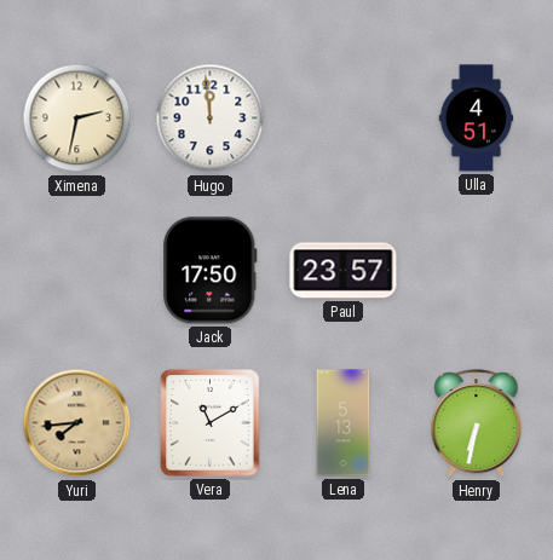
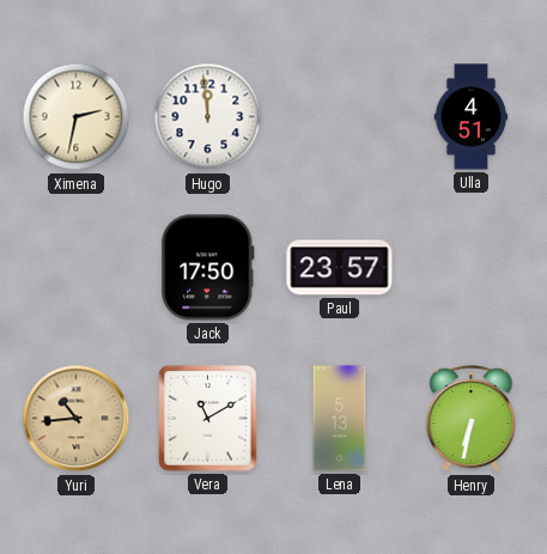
Yuri: 7:44 -> 10:44 (77, 419)
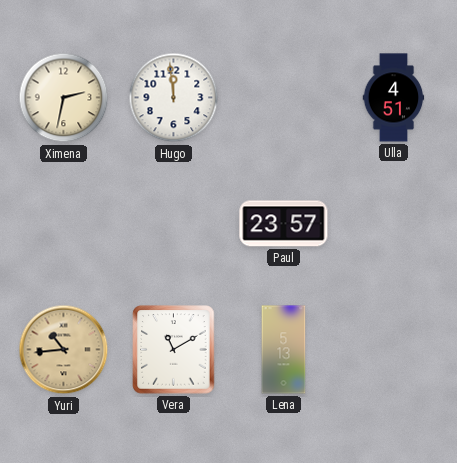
Jack: 17:50 -> none (208, 268)
Henry: 6:32 -> none (472, 419)
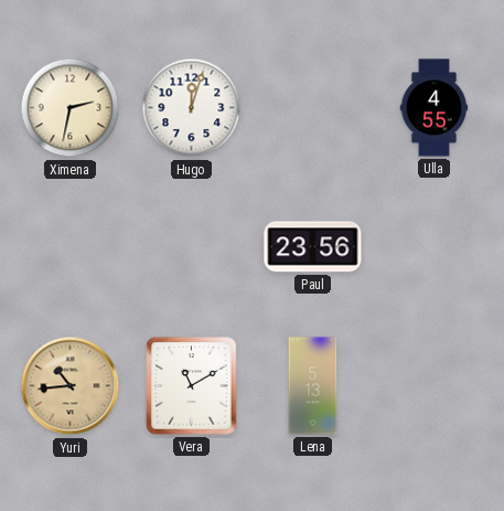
Hugo: 11:59 -> 12:03 (192, 108)
Ulla: 4:51 -> 4:55 (435, 108)
Paul: 23:57 -> 23:56 (313, 247)
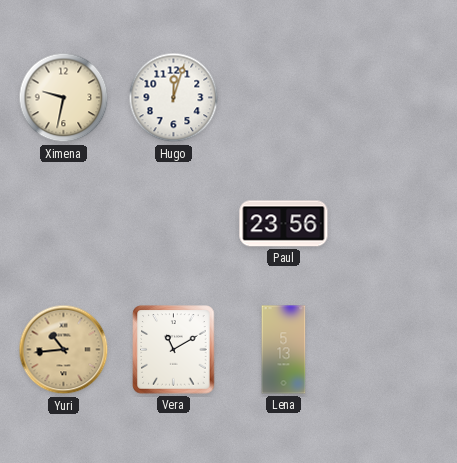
Ximena: 2:32 -> 9:32 (64, 98)
Ulla: 4:55 -> none (435, 108)
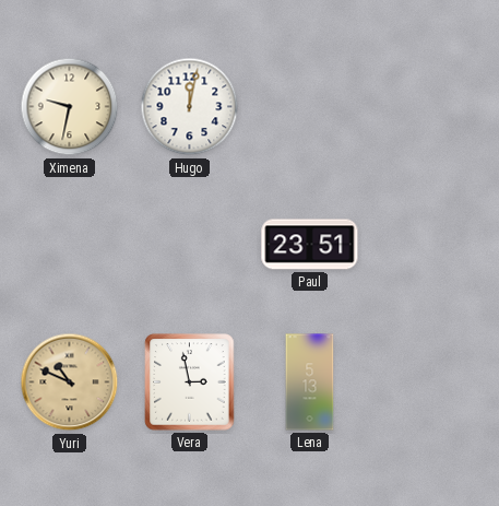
Hugo: 12:03 -> 12:02 (190, 107)
Paul: 23:56 -> 23:51 (310, 245)
Yuri: 10:44 -> 10:49 (70, 383)
Vera: 11:10 -> 2:58 (190, 383)
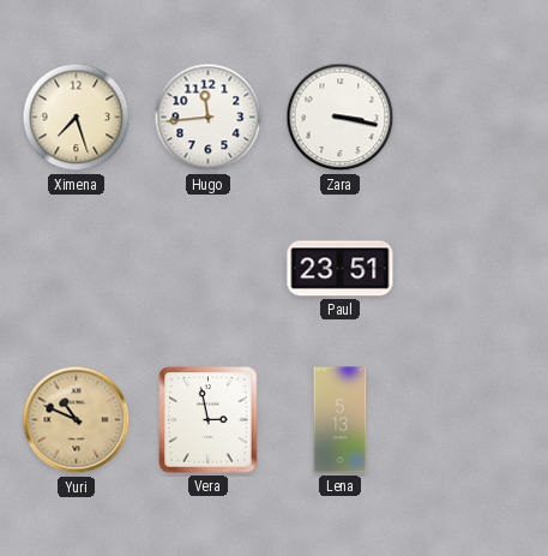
Ximena: 9:32 -> 7:27 (77, 118)
Hugo: 12:02 -> 11:44 (209, 118)
Zara: none -> 3:17 (341, 118)
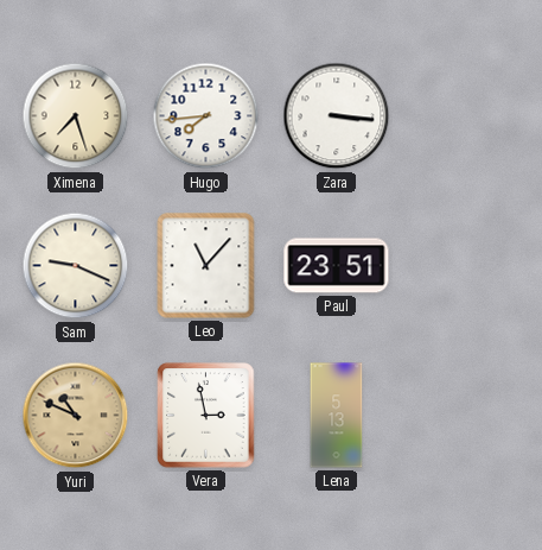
Hugo: 11:44 -> 7:44 (206, 116)
Zara: 3:17 -> 3:16 (337, 116)
Sam: none -> 9:19 (76, 266)
Leo: none -> 11:07 (206, 266)
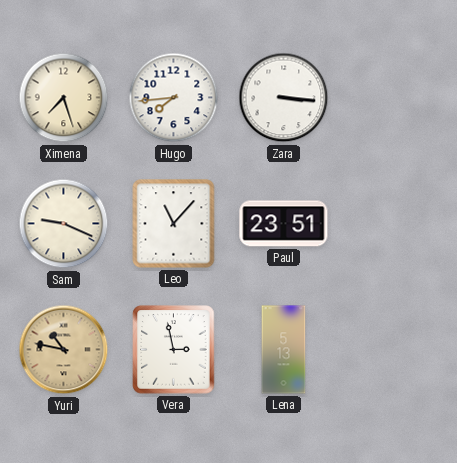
Yuri: 10:49 -> 10:47 (64, 350)
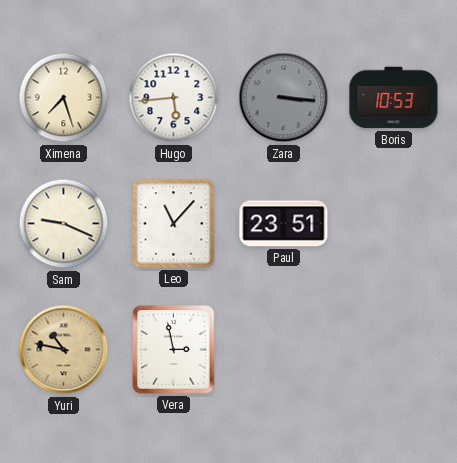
Hugo: 7:44 -> 5:44 (174, 98)
Zara dial: white -> grey (284, 98)
Boris: none -> 10:53 (394, 98)
Lena: 5:13 -> none (284, 350)
